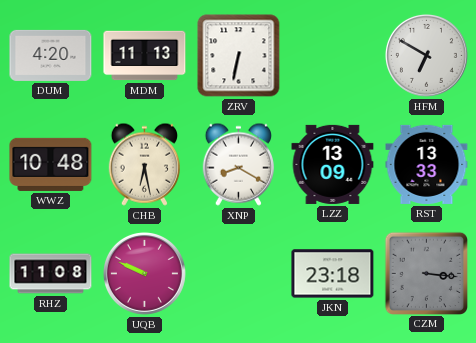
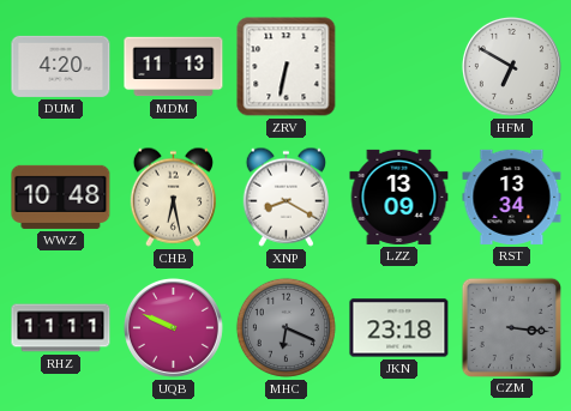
RST: 13:33 -> 13:34 (512, 197)
RHZ: 11:08 -> 11:11 (61, 328)
MHC: none -> 6:19 (285, 327)
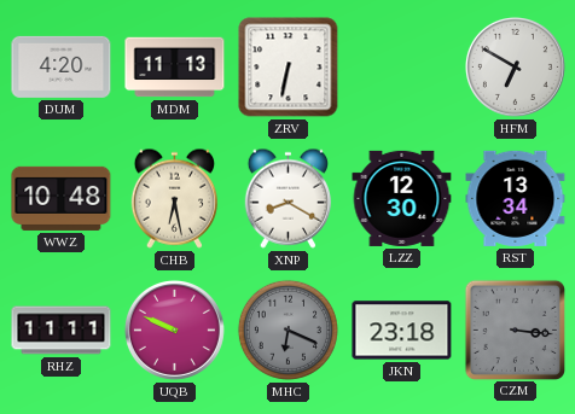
LZZ: 13:09 -> 12:30 (402, 198)
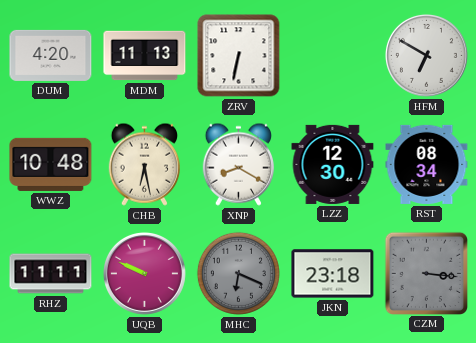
RST: 13:34 -> 08:34 (427, 164)
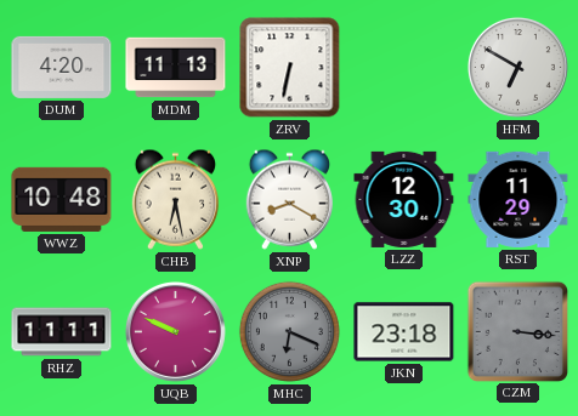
RST: 08:34 -> 11:29 (518, 199)
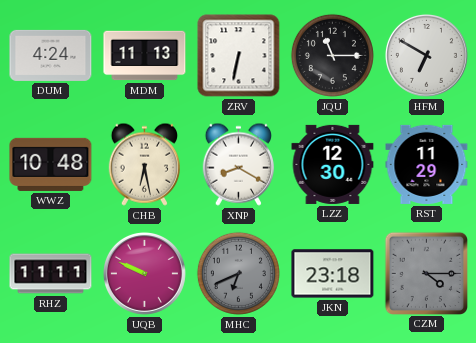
DUM: 4:20 -> 4:24 (51, 55)
JQU: none -> 11:15 (332, 55)
MHC: 6:19 -> 6:41 (238, 273)
CZM: 3:16 -> 4:15 (426, 273)
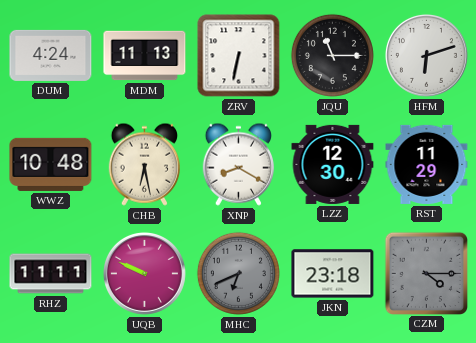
HFM: 6:50 -> 6:12 (426, 55)
